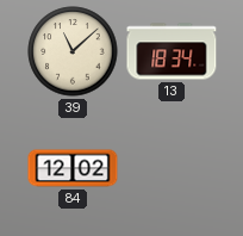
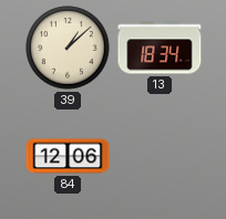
39: 11:08 -> 1:08 (68, 48)
84: 12:02 -> 12:06 (68, 156)
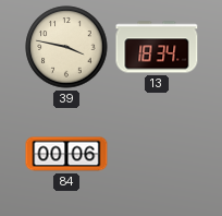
39: 1:08 -> 3:47 (66, 47)
84: 12:06 -> 00:06 (66, 154)
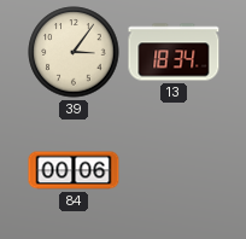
39: 3:47 -> 3:06 (74, 52)
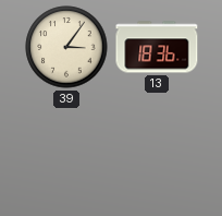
13: 18:34 -> 18:36 (157, 47)
84: 00:06 -> none (74, 170)
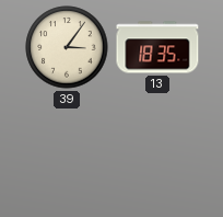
13: 18:36 -> 18:35 (157, 47)
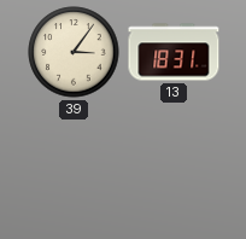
13: 18:35 -> 18:31 (174, 52)
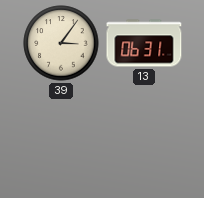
13: 18:31 -> 06:31 (144, 43)
